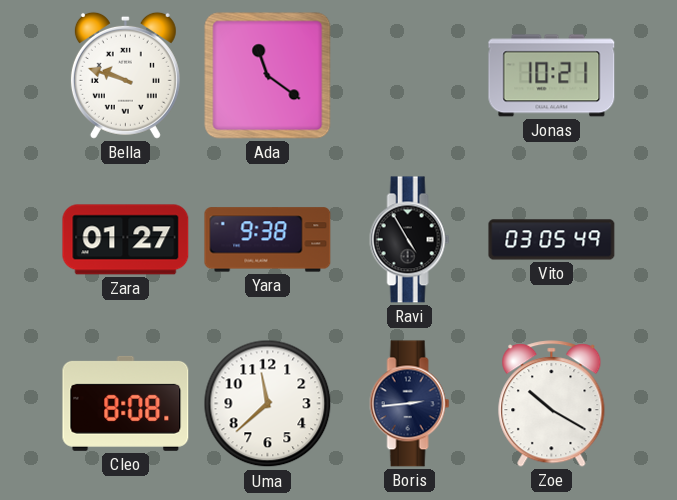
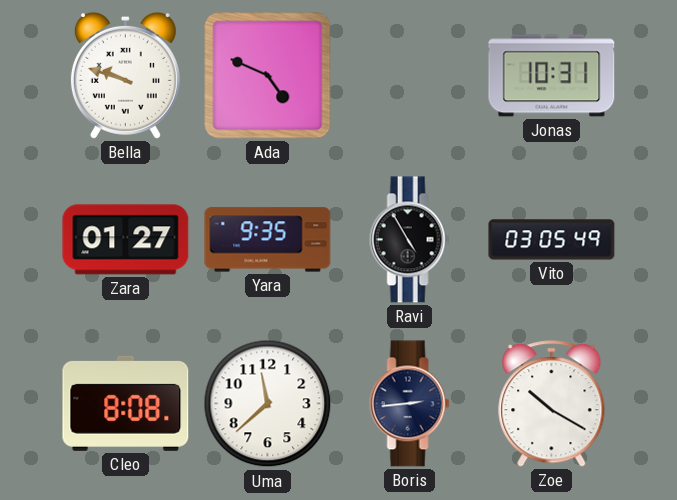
Ada: 11:21 -> 4:49 (268, 76)
Jonas: 10:21 -> 10:31 (552, 76)
Yara: 9:38 -> 9:35 (268, 240)
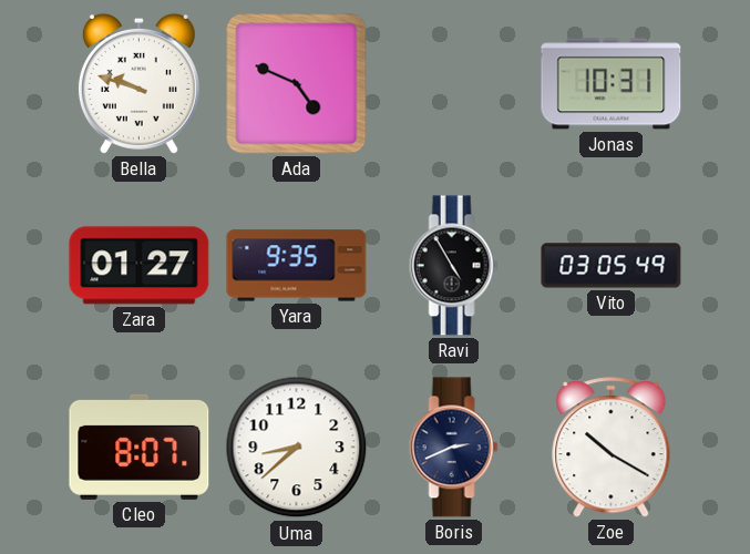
Cleo: 8:08 -> 8:07 (140, 447)
Uma: 11:38 -> 8:38 (297, 448)
Boris: 2:44 -> 2:41 (454, 448)
